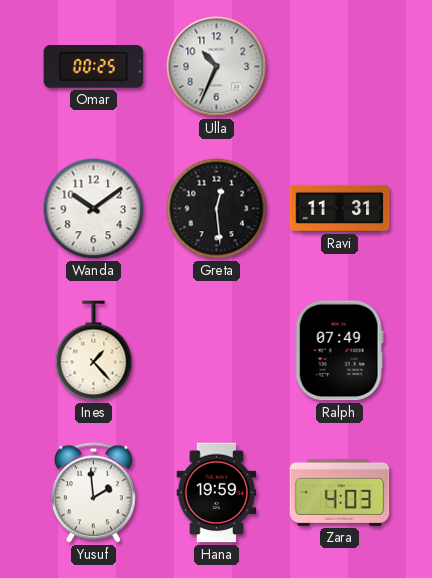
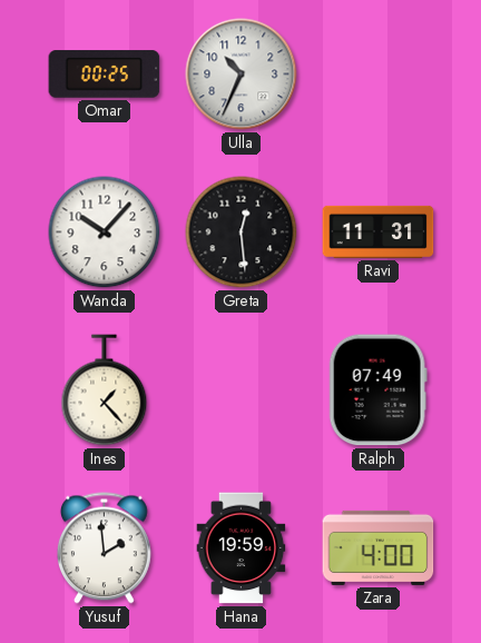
Wanda: 10:09 -> 10:07 (105, 233)
Zara: 4:03 -> 4:00 (379, 547)
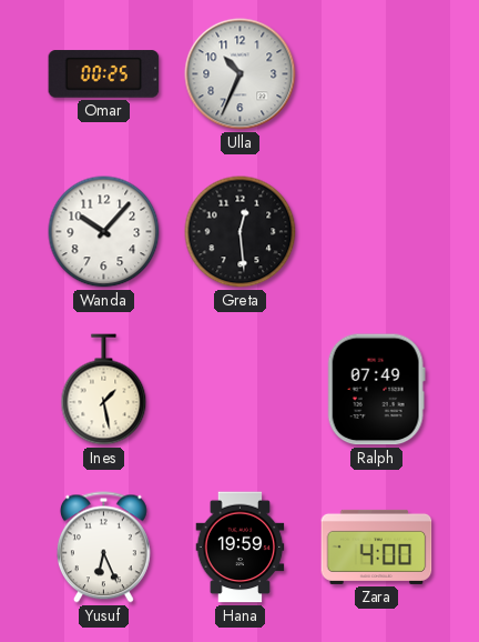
Ravi: 11:31 -> none (379, 231)
Ines: 1:23 -> 1:28 (104, 390)
Yusuf: 1:59 -> 6:26 (103, 548)
